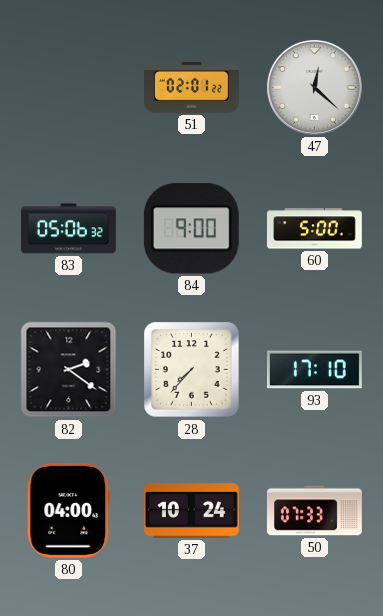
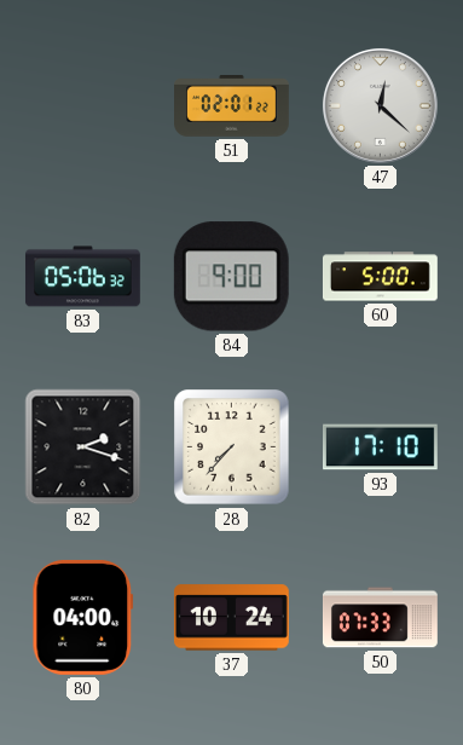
82: 2:21 -> 2:18 (83, 447)
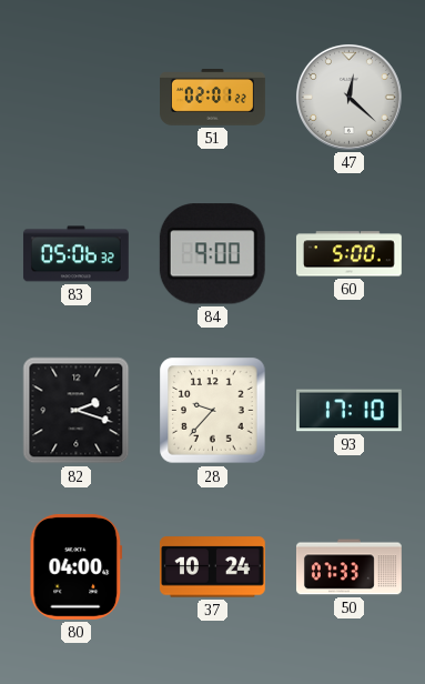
28: 7:37 -> 9:37 (213, 411)
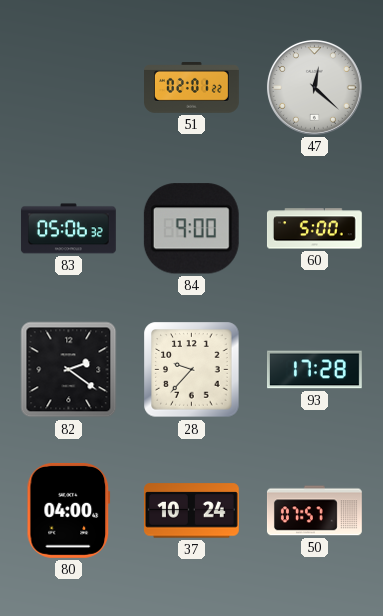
82: 2:18 -> 2:21 (69, 370)
93: 17:10 -> 17:28 (315, 370)
50: 07:33 -> 07:57 (314, 511)
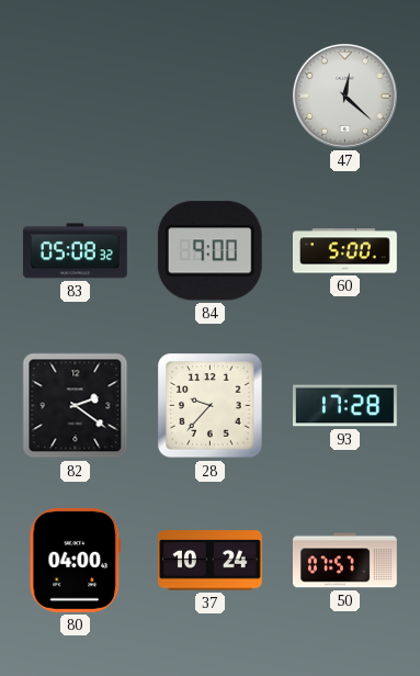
51: 02:01 -> none (192, 88)
83: 05:06 -> 05:08 (75, 251)
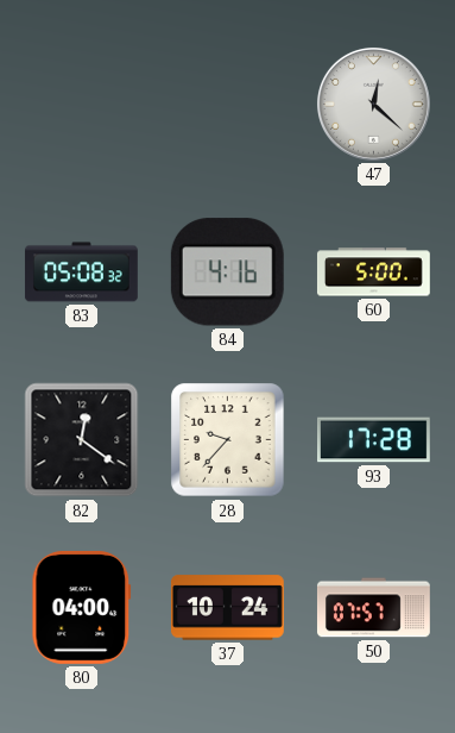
84: 9:00 -> 4:16 (227, 272)
82: 2:21 -> 12:21 (82, 440)
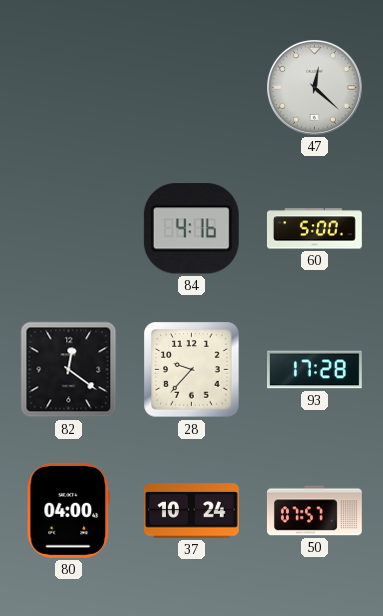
83: 05:08 -> none (81, 272)
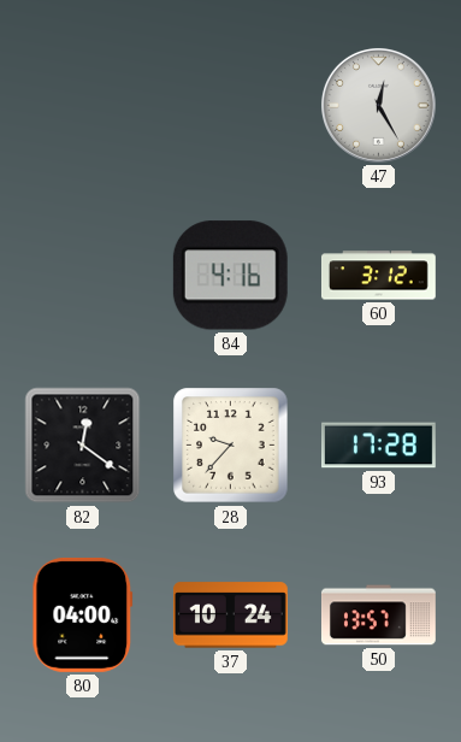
47: 12:22 -> 12:25 (378, 105)
60: 5:00 -> 3:12 (378, 276)
50: 07:57 -> 13:57 (378, 616)
